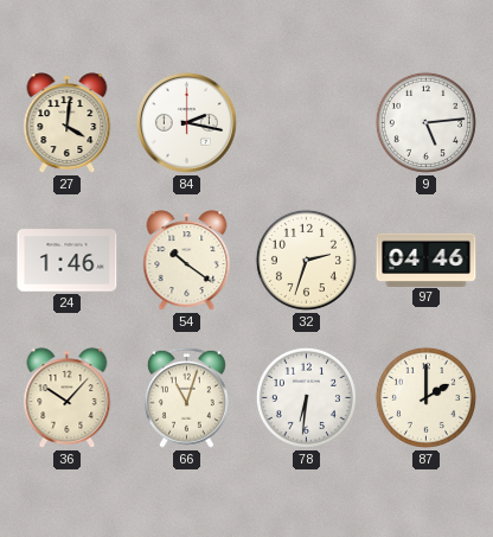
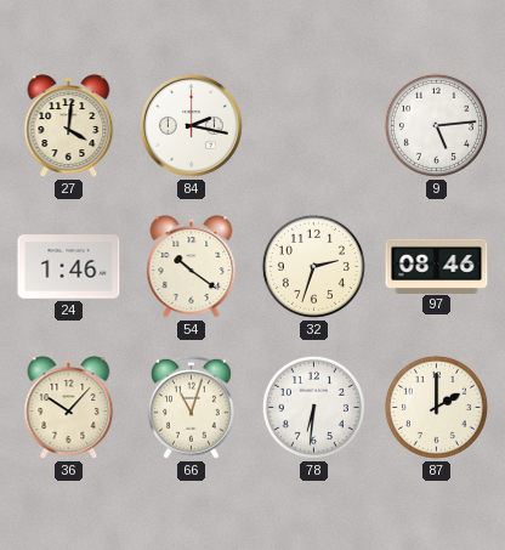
97: 04:46 -> 08:46 (437, 266)
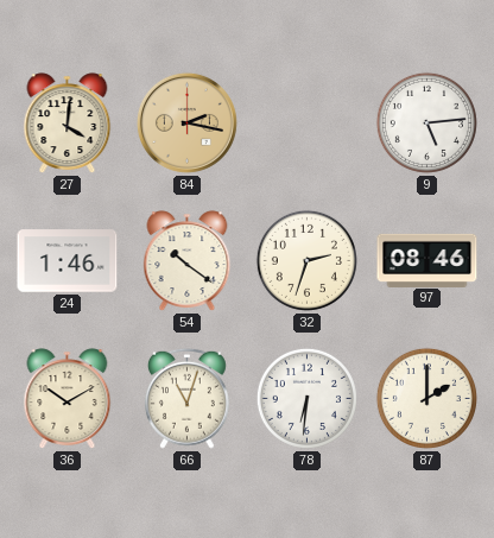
84 dial: white -> champagne (186, 122)
36: 10:07 -> 10:10 (68, 399)
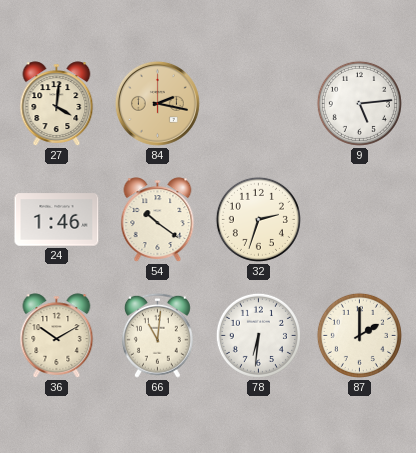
97: 08:46 -> none (427, 260)
66: 11:03 -> 11:01 (157, 335)
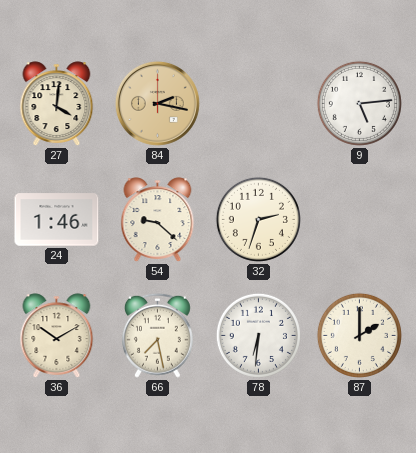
54: 10:21 -> 9:22 (158, 220)
66: 11:01 -> 7:28 (157, 335)
